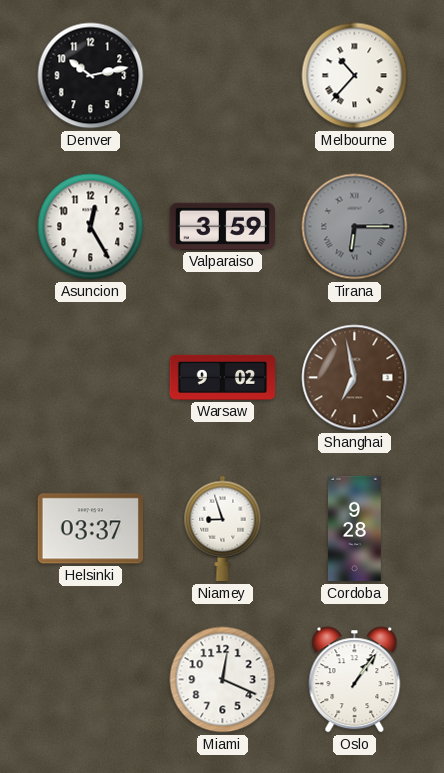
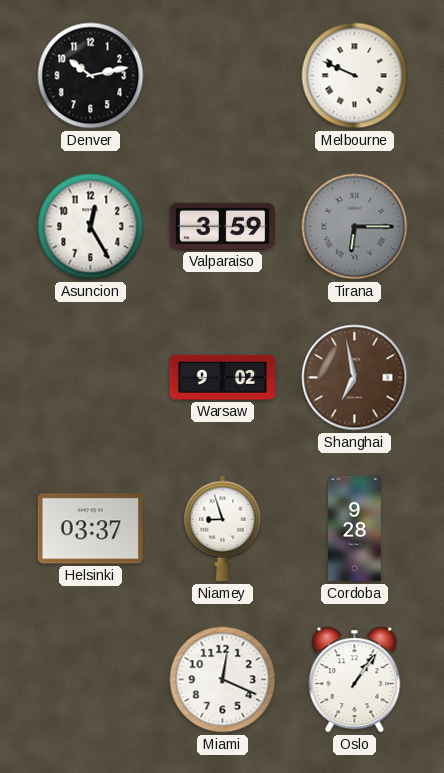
Melbourne: 10:37 -> 9:49 (355, 76)
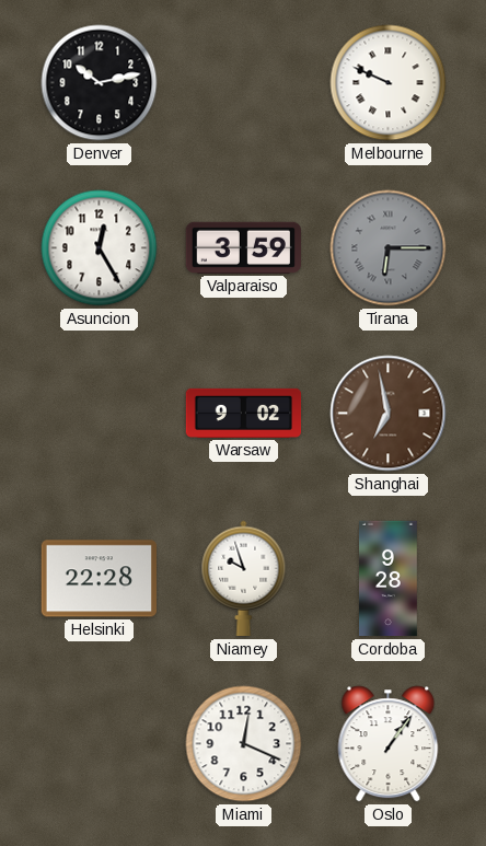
Helsinki: 03:37 -> 22:28 (99, 579)
Niamey: 8:57 -> 9:57 (244, 579)
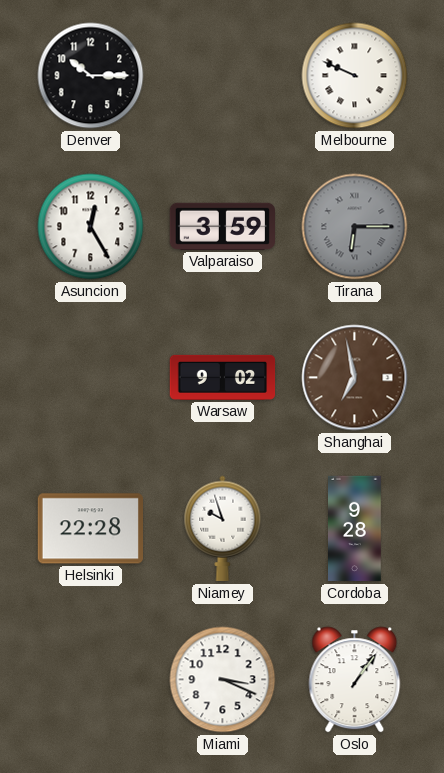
Denver: 10:13 -> 10:15 (91, 76)
Miami: 12:19 -> 3:19 (223, 680)
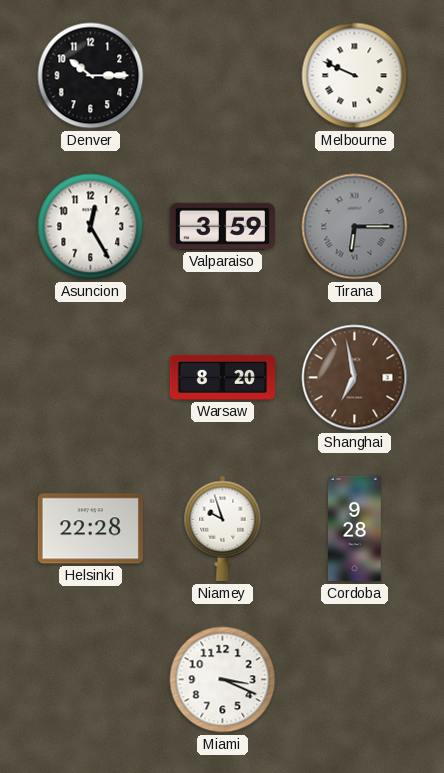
Warsaw: 9:02 -> 8:20 (223, 377)
Oslo: 1:06 -> none (355, 680)
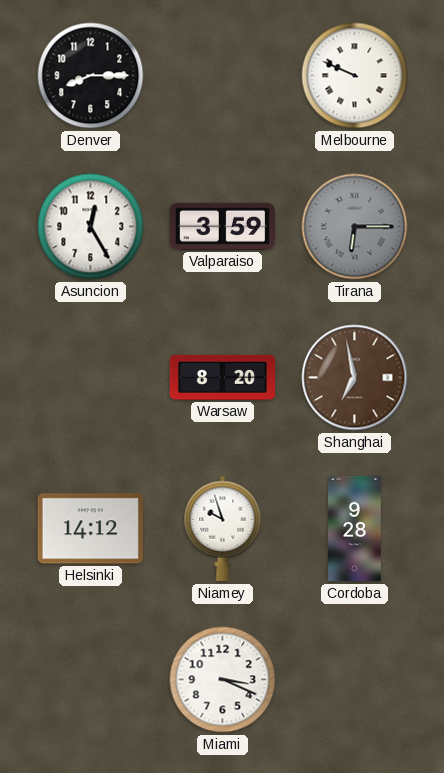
Denver: 10:15 -> 8:15 (91, 76)
Helsinki: 22:28 -> 14:12 (90, 529)
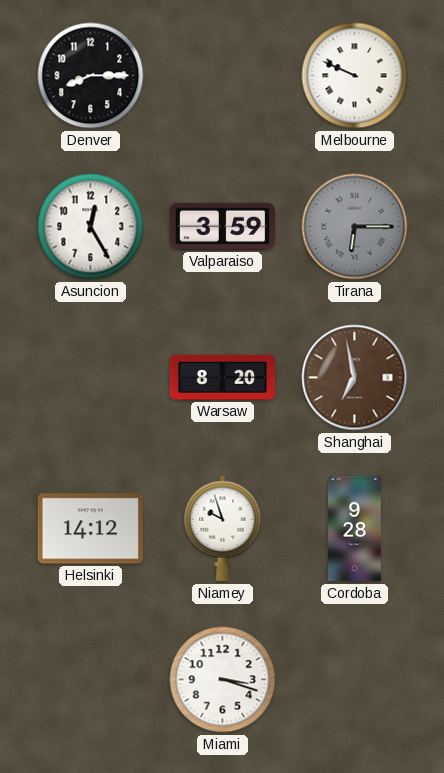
Miami: 3:19 -> 3:18 (223, 680)
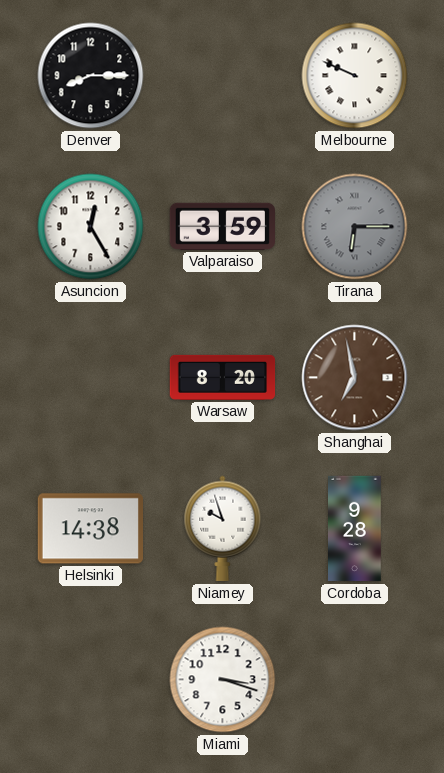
Helsinki: 14:12 -> 14:38 (90, 529)
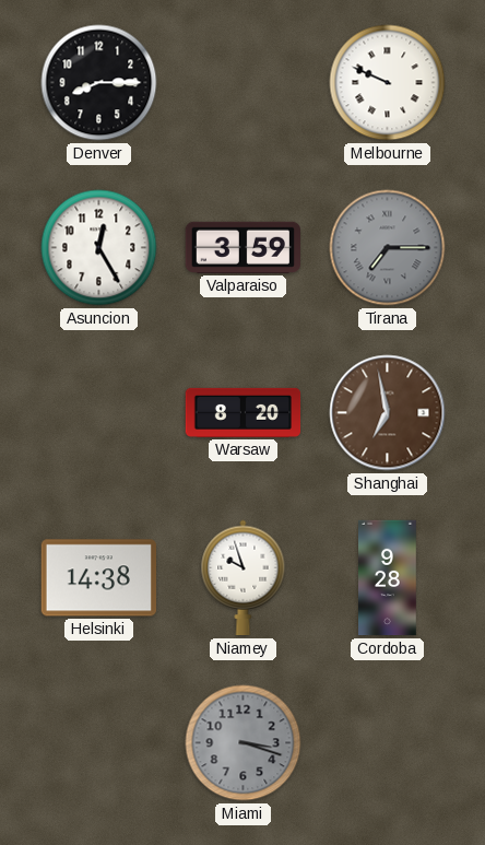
Tirana: 6:15 -> 7:15 (388, 248)
Miami dial: white -> grey (244, 743)
